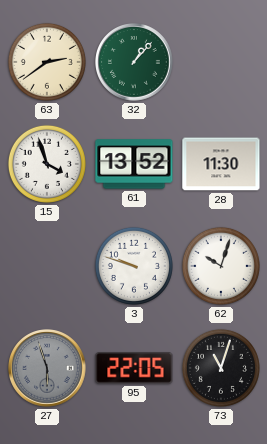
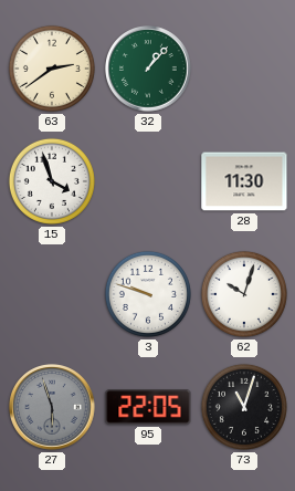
61: 13:52 -> none (134, 164)
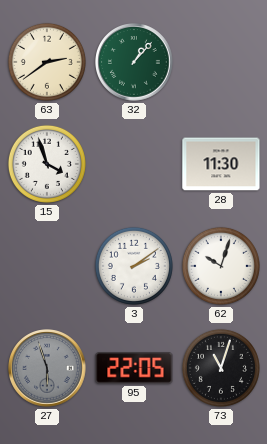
3: 9:48 -> 2:09 (134, 266)
